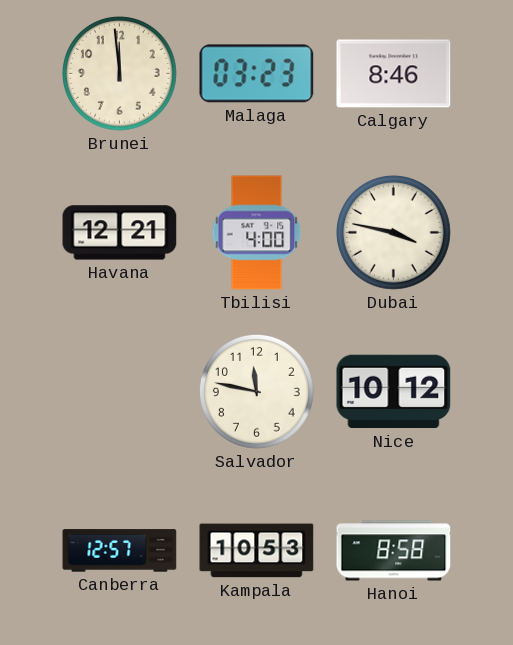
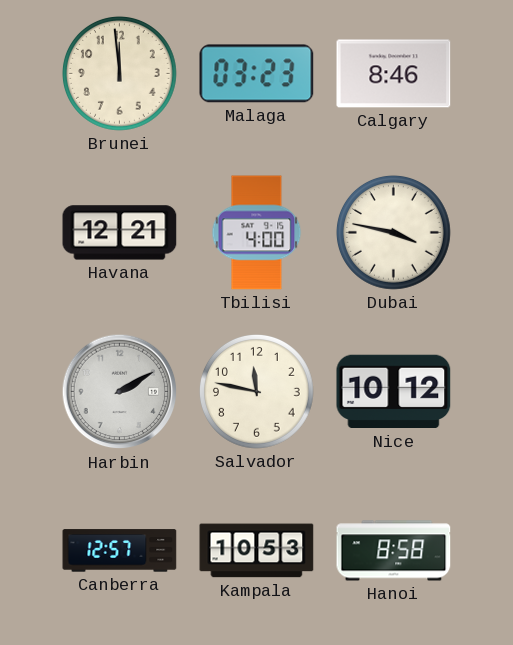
Harbin: none -> 2:10 (120, 392)
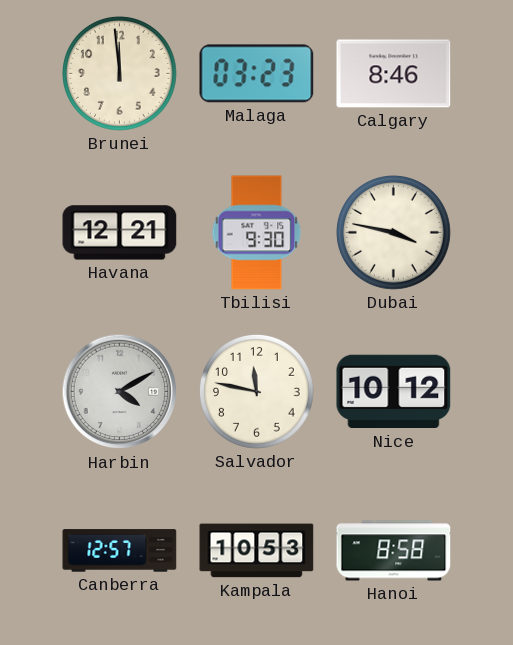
Tbilisi: 4:00 -> 9:30 (257, 233)
Harbin: 2:10 -> 4:10 (120, 392)
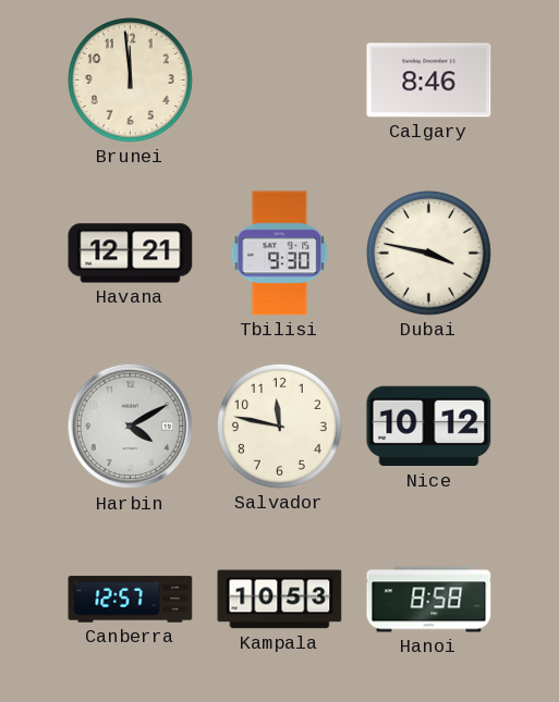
Malaga: 03:23 -> none (257, 74)
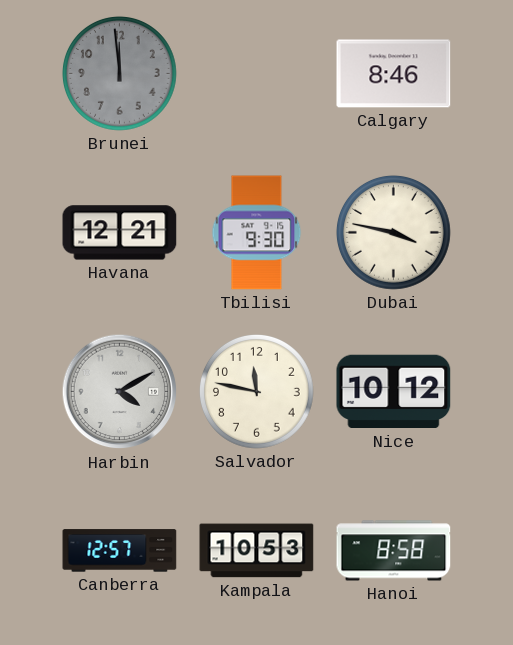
Brunei dial: cream -> grey (119, 73)
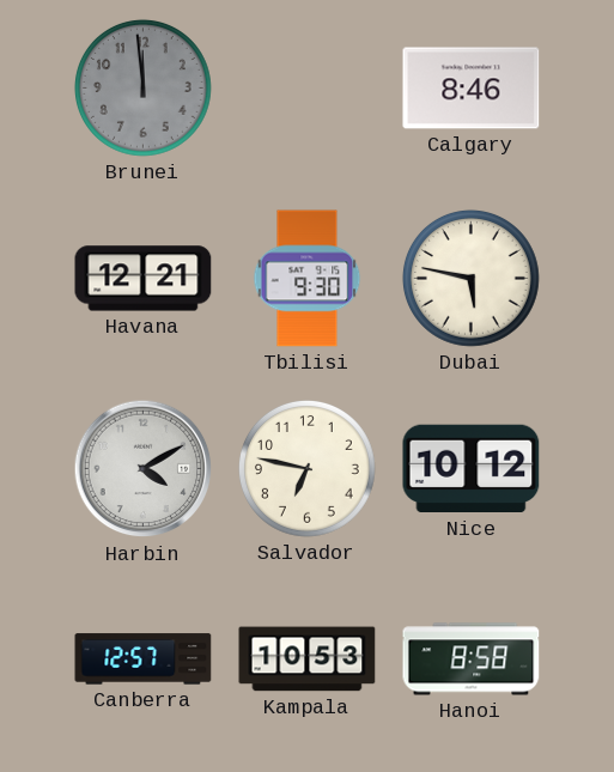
Dubai: 3:47 -> 5:47 (470, 278)
Salvador: 11:47 -> 6:47 (306, 468)
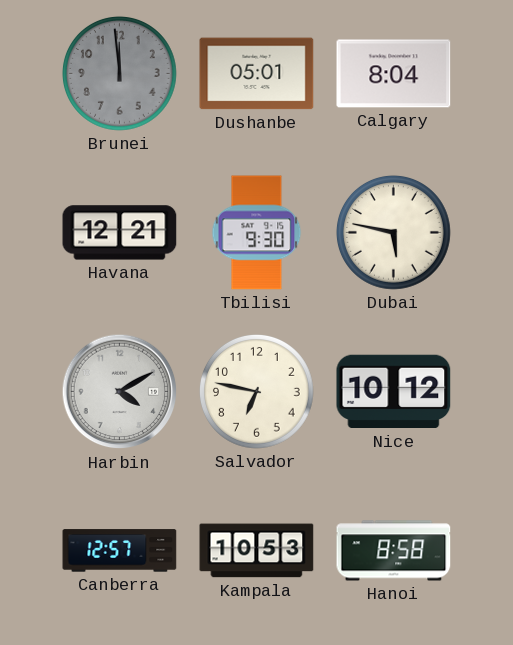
Dushanbe: none -> 05:01 (257, 74)
Calgary: 8:46 -> 8:04 (394, 74)
